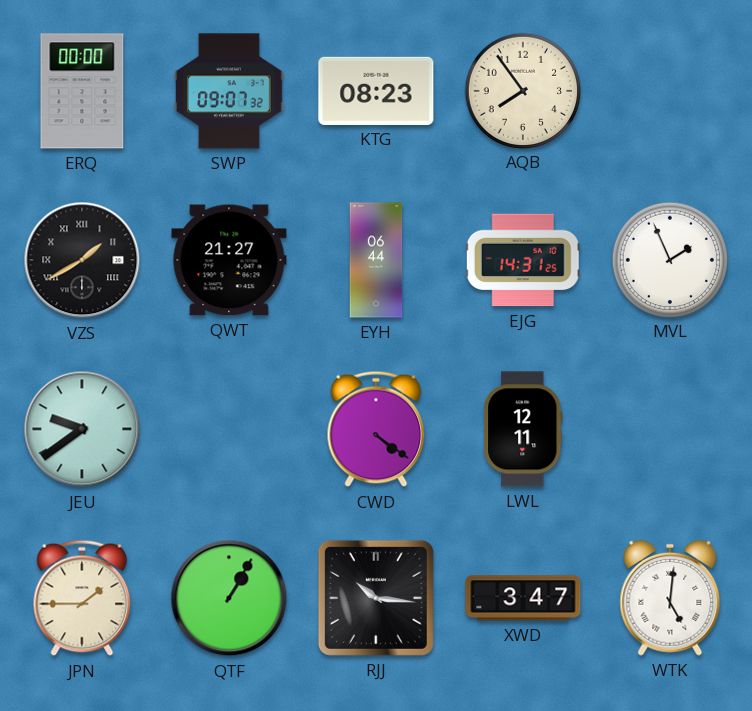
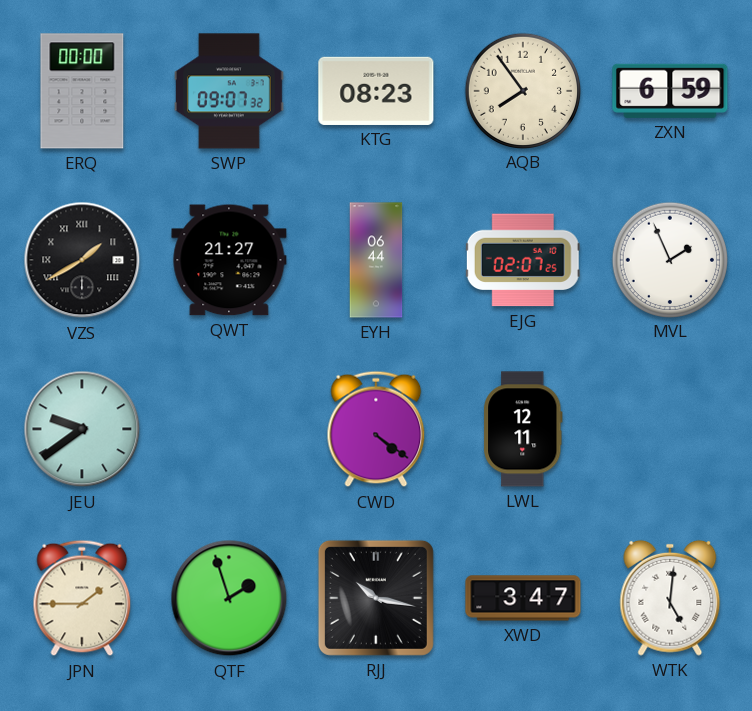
ZXN: none -> 6:59 (670, 91)
EJG: 14:31 -> 02:07 (523, 260)
QTF: 1:05 -> 1:57 (229, 598)
RJJ: 10:16 -> 10:17 (376, 598)
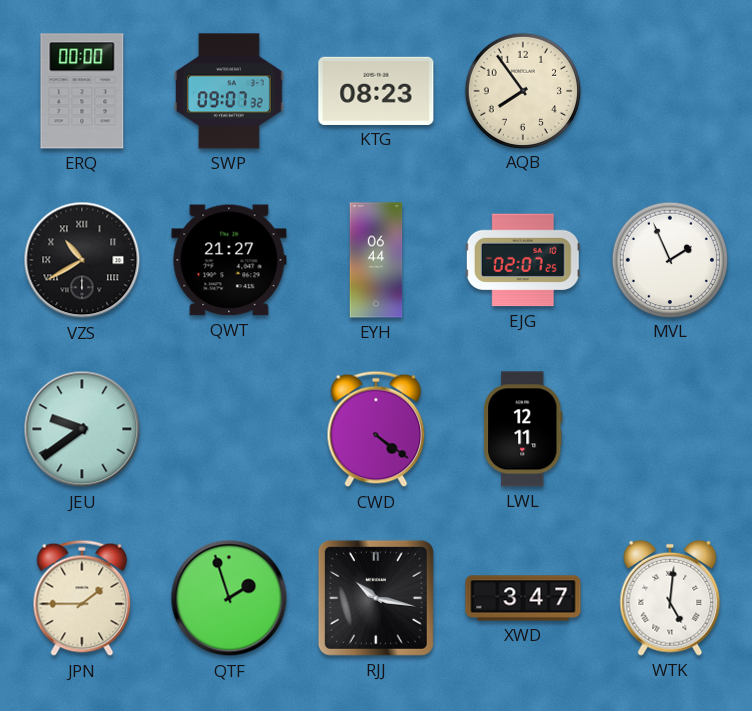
ZXN: 6:59 -> none (670, 91)
VZS: 1:40 -> 10:40 (82, 260)
